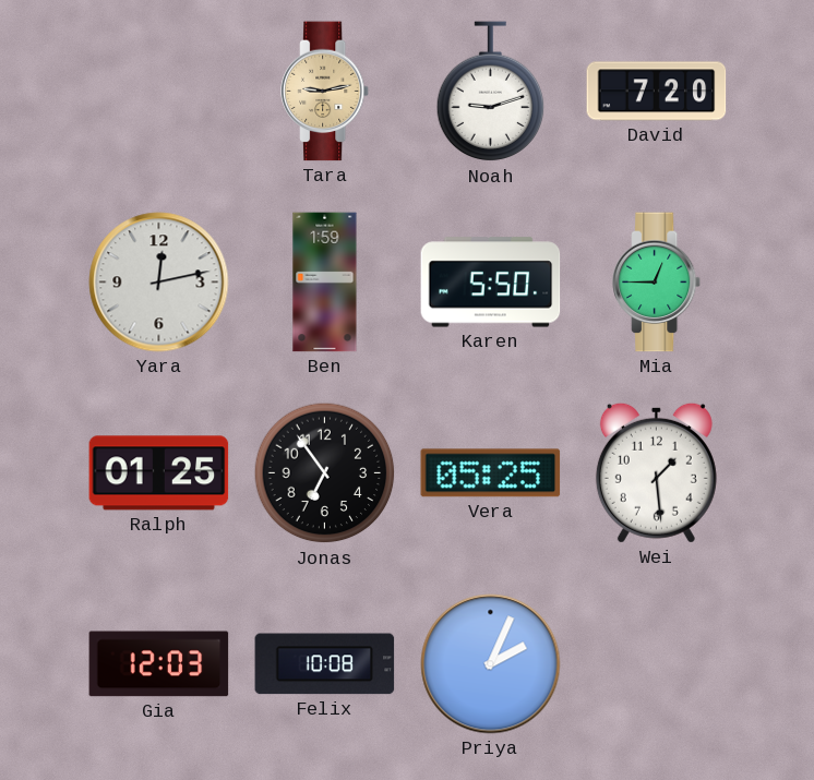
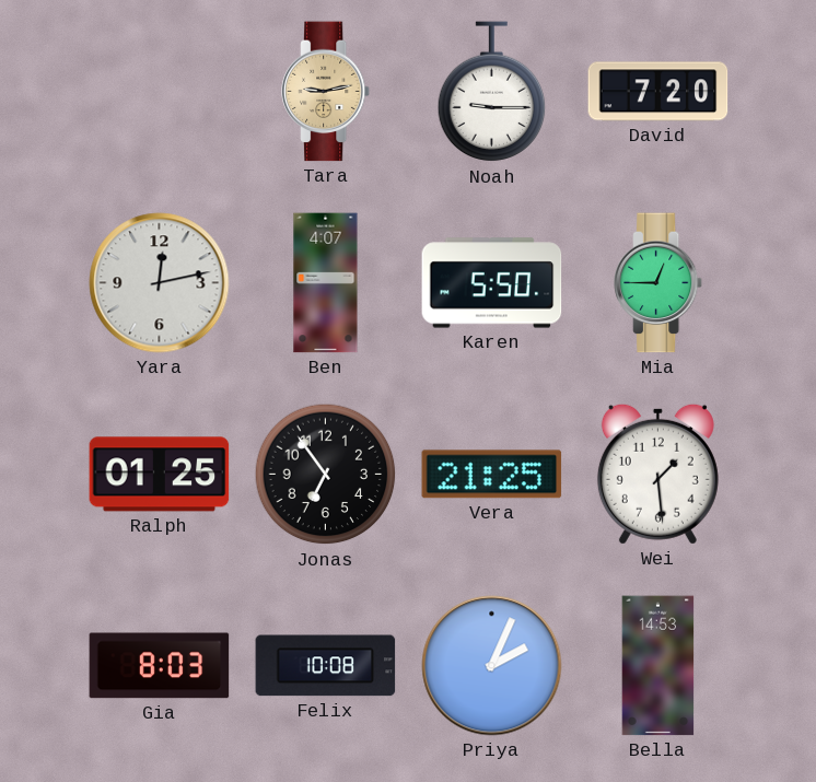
Noah: 9:12 -> 9:15 (492, 92)
Ben: 1:59 -> 4:07 (326, 283)
Vera: 05:25 -> 21:25 (492, 475)
Gia: 12:03 -> 8:03 (160, 666)
Bella: none -> 14:53 (658, 666)
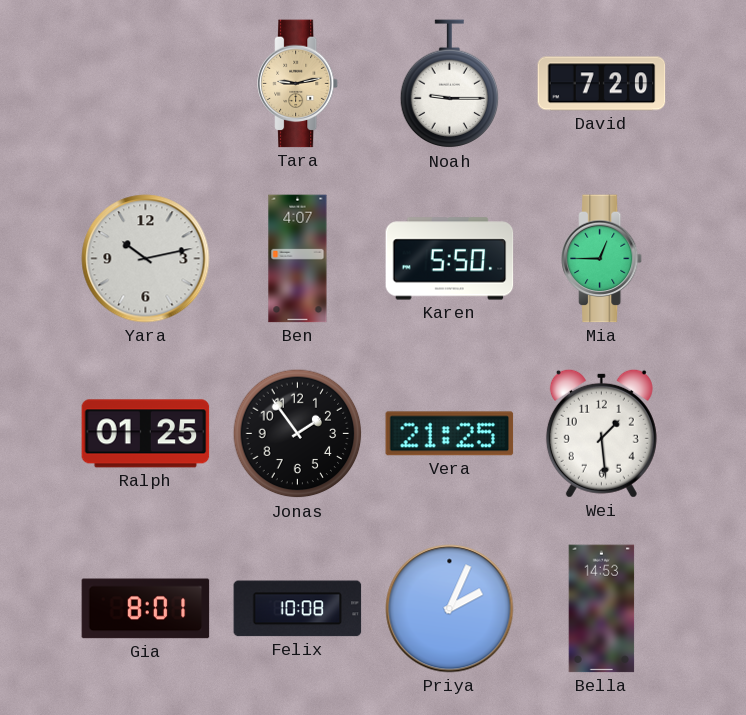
Yara: 12:13 -> 10:13 (146, 259)
Jonas: 6:54 -> 1:54 (298, 434)
Gia: 8:03 -> 8:01 (146, 609)
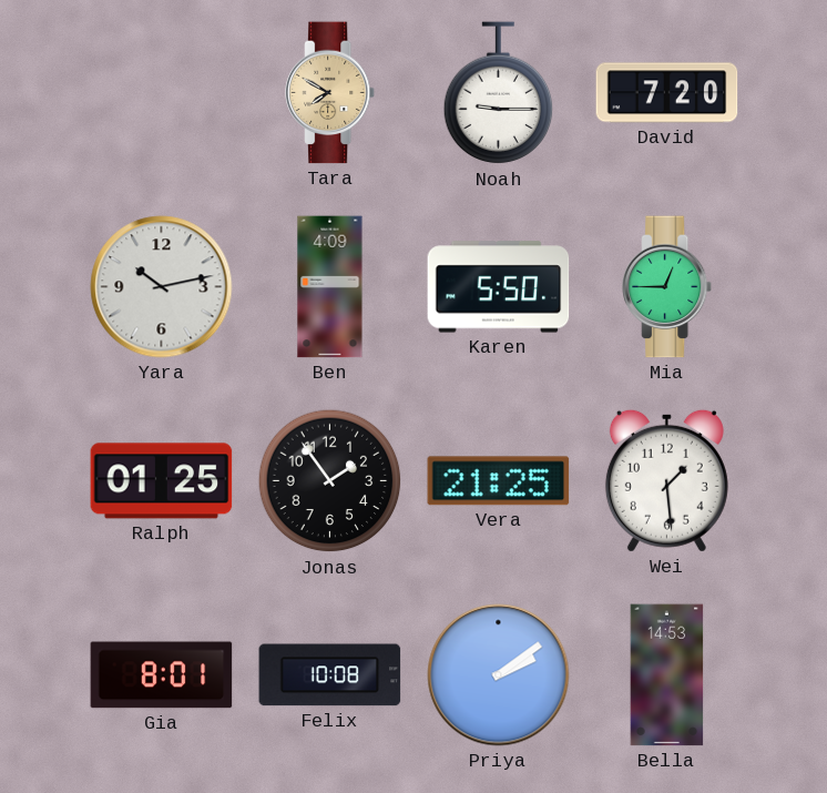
Tara: 9:13 -> 7:50 (330, 93)
Ben: 4:07 -> 4:09 (330, 287)
Priya: 2:04 -> 2:09 (499, 675)
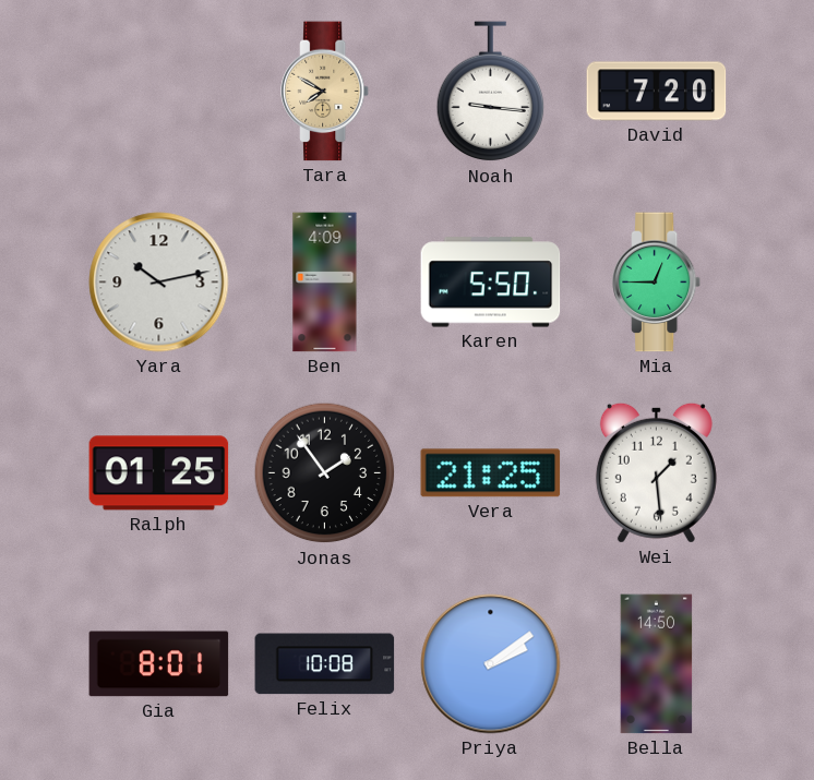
Noah: 9:15 -> 9:16 (491, 92)
Bella: 14:53 -> 14:50 (657, 664)
